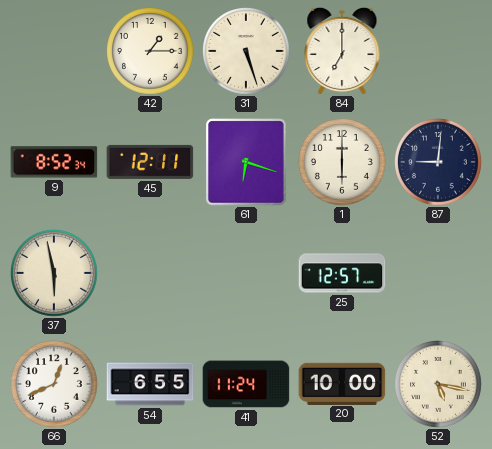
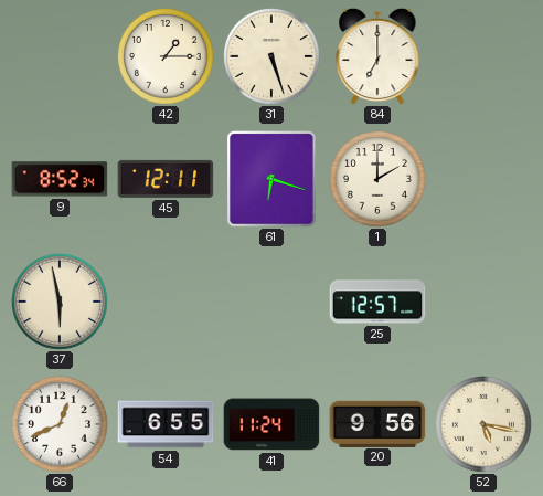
1: 6:00 -> 2:00 (379, 180)
87: 9:01 -> none (439, 163)
20: 10:00 -> 9:56 (377, 423)
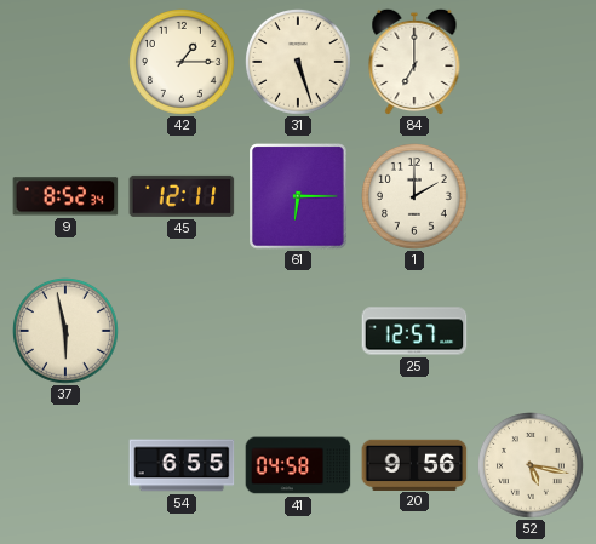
61: 6:18 -> 6:15 (298, 196)
66: 12:41 -> none (61, 425)
41: 11:24 -> 04:58 (298, 465)
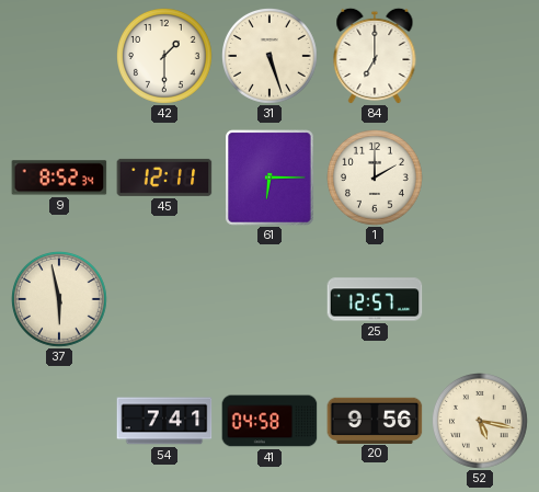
42: 1:15 -> 1:30 (165, 57)
54: 6:55 -> 7:41 (164, 421)
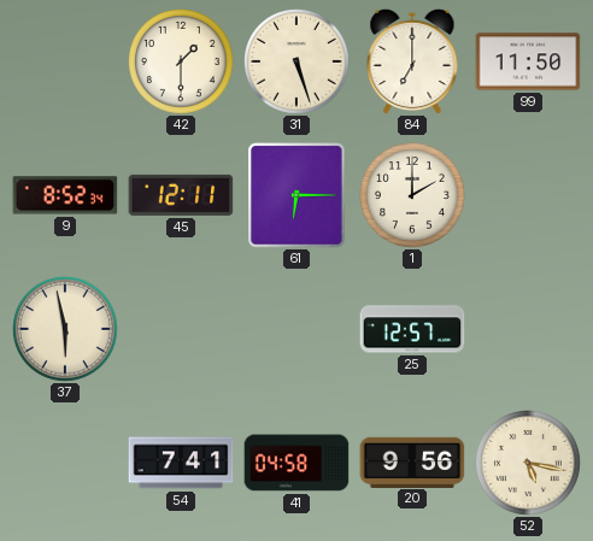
99: none -> 11:50 (528, 61)
